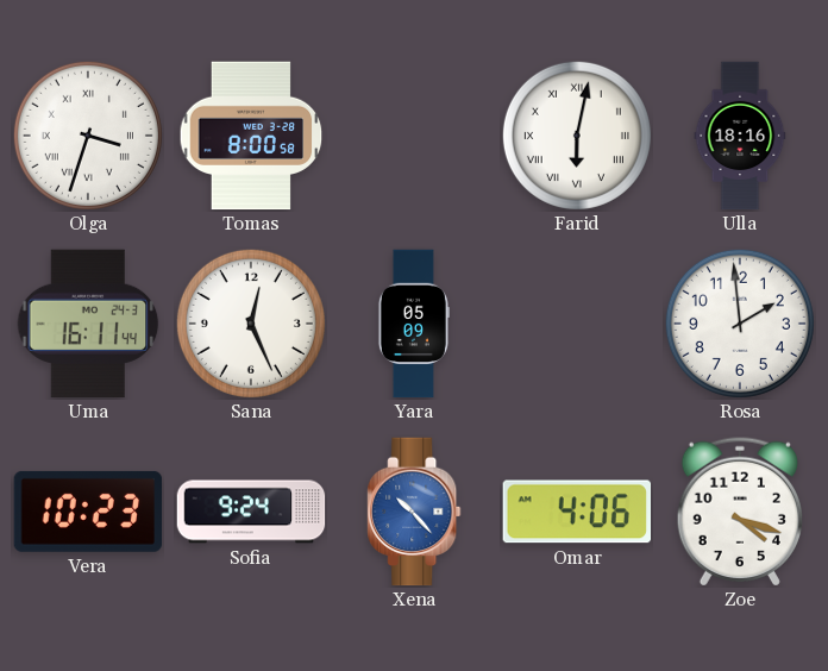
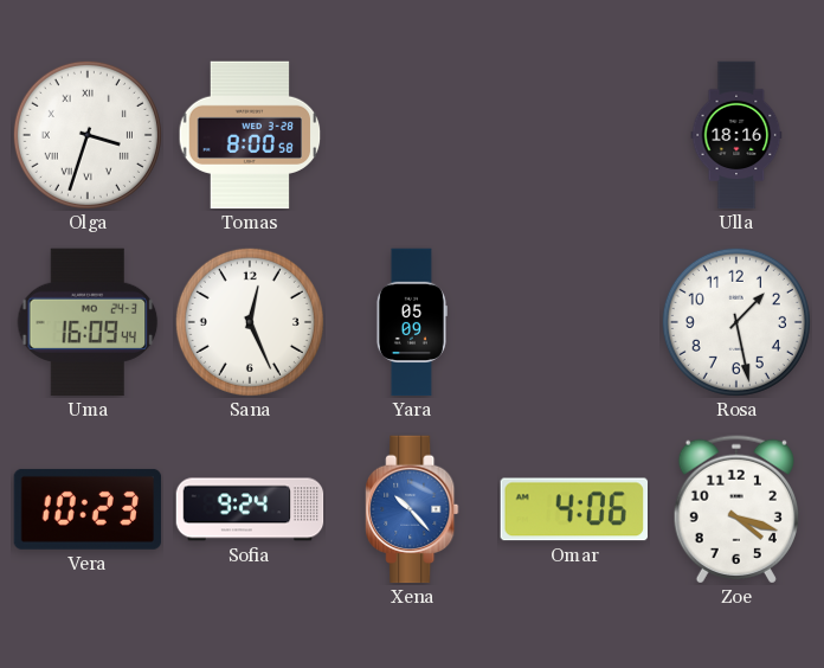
Farid: 6:02 -> none (577, 136)
Uma: 16:11 -> 16:09 (88, 322)
Rosa: 1:59 -> 1:28 (736, 322)
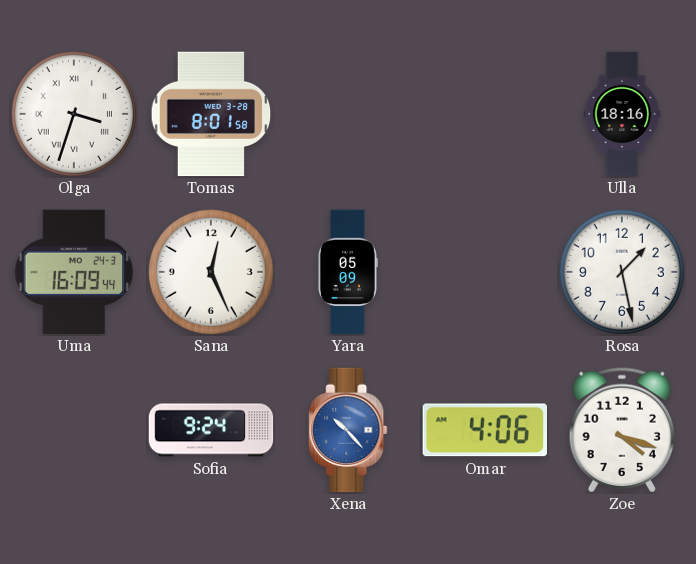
Tomas: 8:00 -> 8:01 (211, 114)
Vera: 10:23 -> none (88, 509)
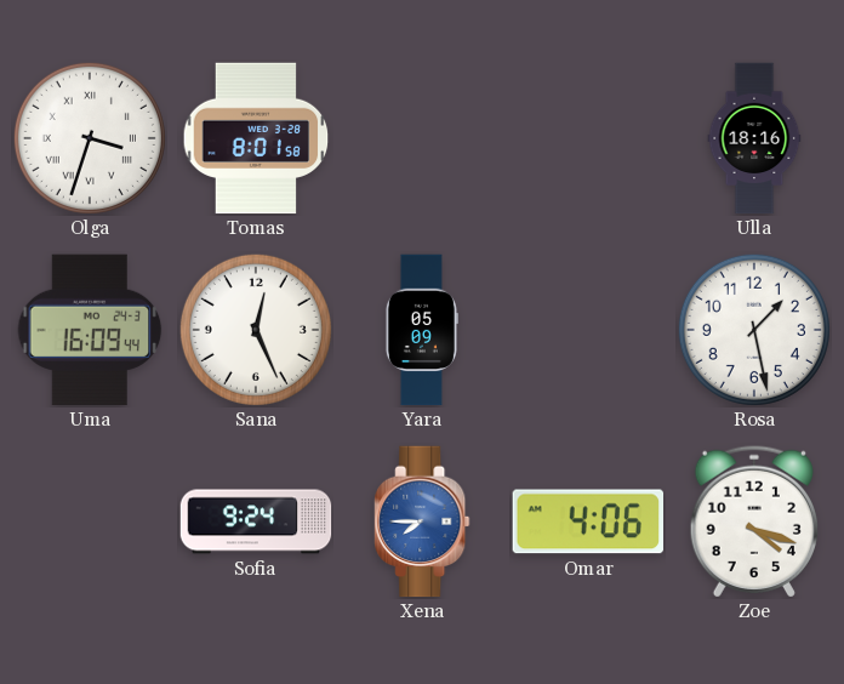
Xena: 10:23 -> 7:45 (422, 521)
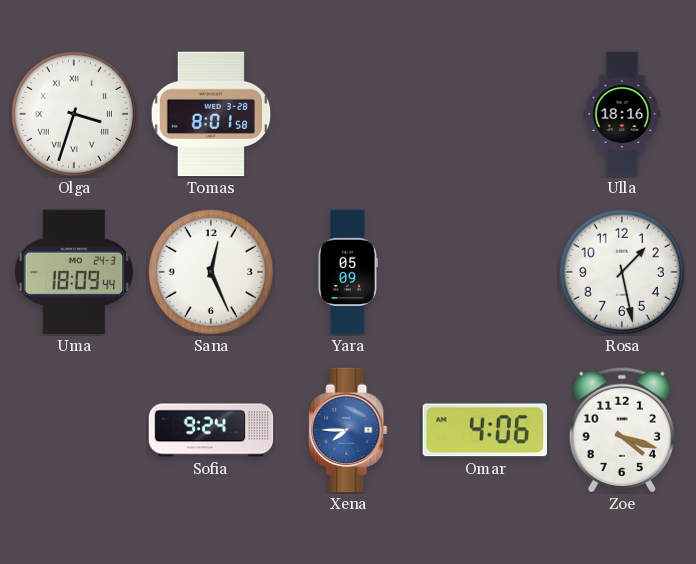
Uma: 16:09 -> 18:09 (74, 272)
